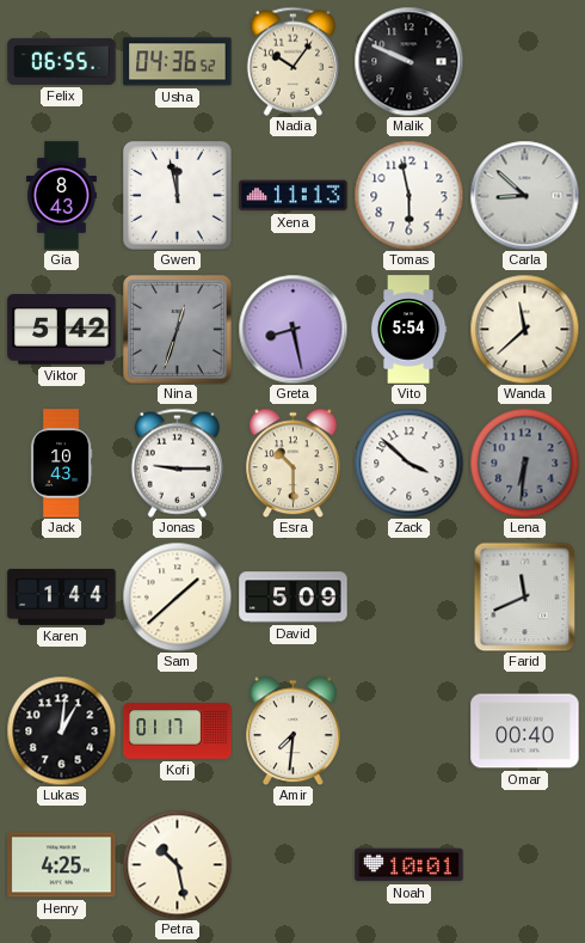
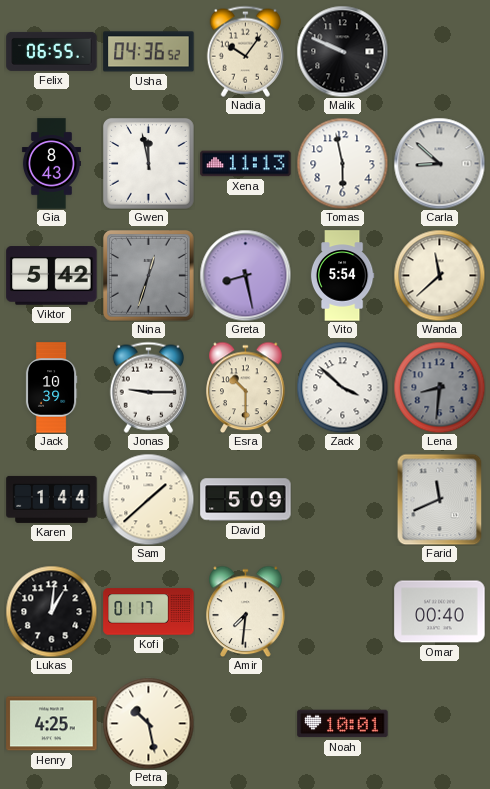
Jack: 10:43 -> 10:39 (51, 388)
Lena: 6:31 -> 8:31 (439, 387)
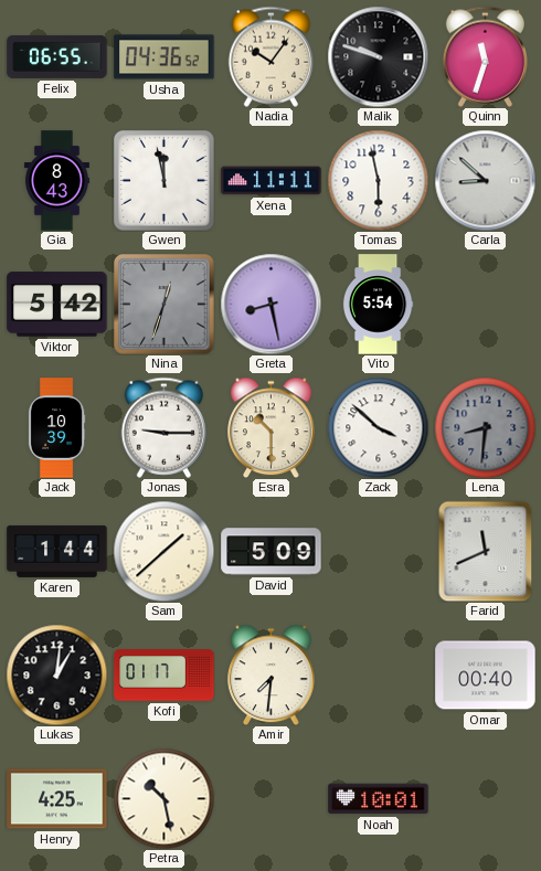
Malik: 9:49 -> 9:48 (378, 56)
Quinn: none -> 11:33 (485, 56)
Xena: 11:13 -> 11:11 (272, 181)
Wanda: 11:38 -> none (439, 275)
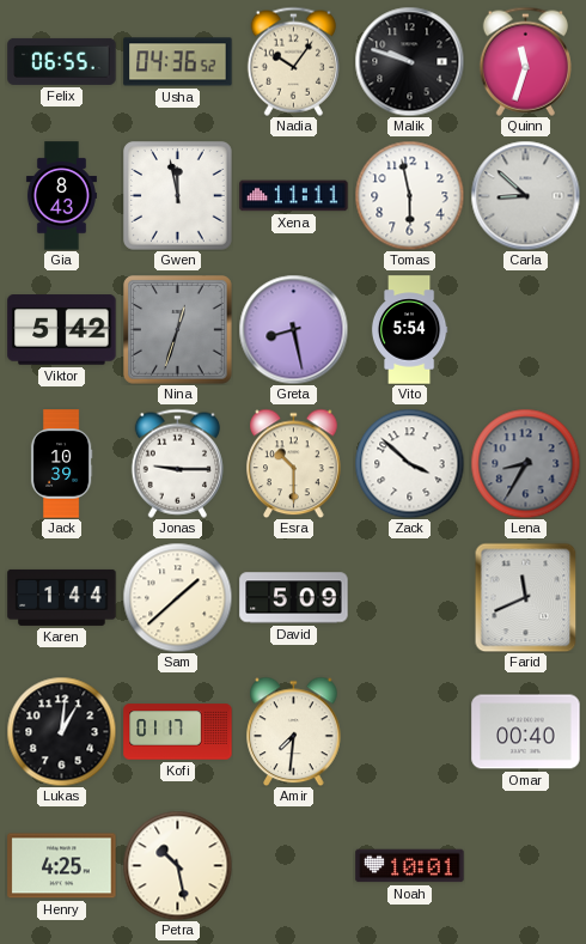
Lena: 8:31 -> 8:35 (525, 463)
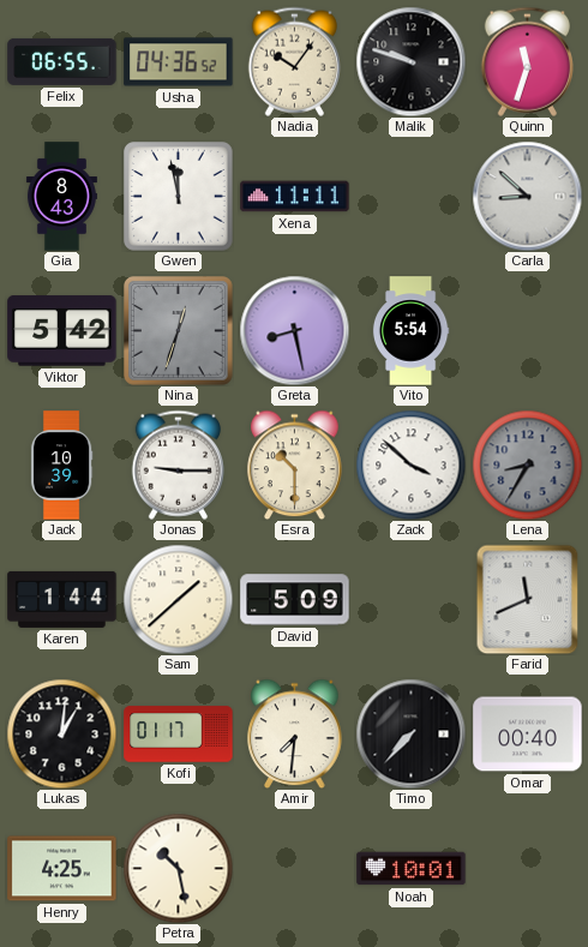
Tomas: 5:58 -> none (409, 195)
Timo: none -> 7:37 (410, 733)
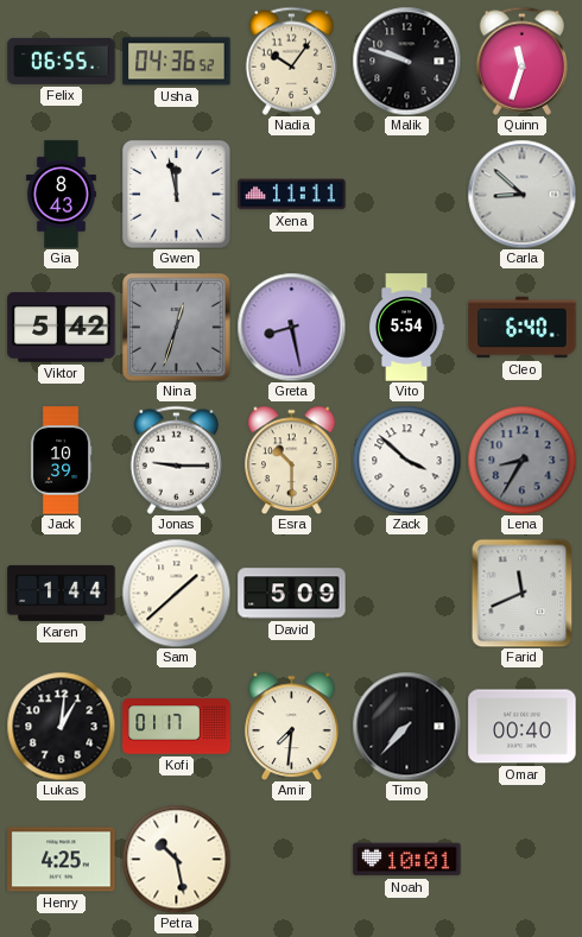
Cleo: none -> 6:40 (523, 328)
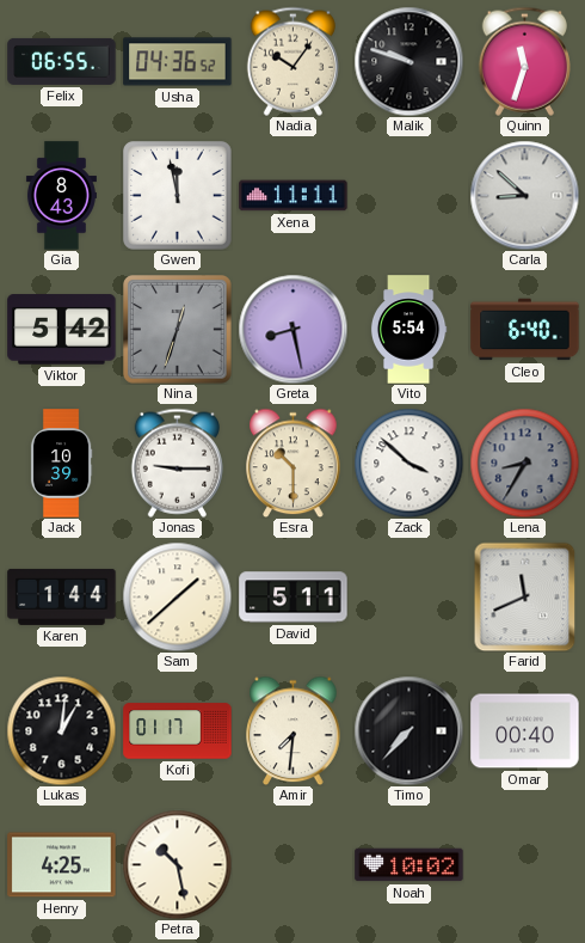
David: 5:09 -> 5:11 (294, 598)
Noah: 10:01 -> 10:02 (410, 865)
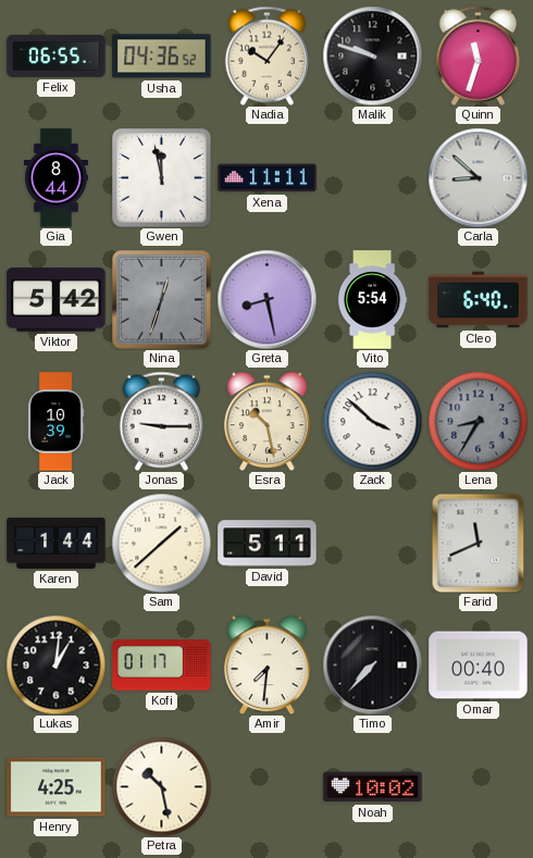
Gia: 8:43 -> 8:44 (55, 178)
Esra: 10:30 -> 10:28 (268, 421)
